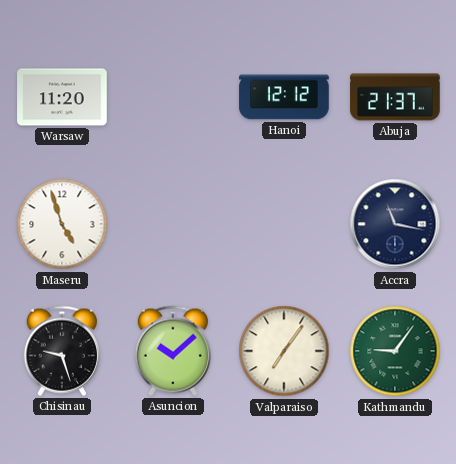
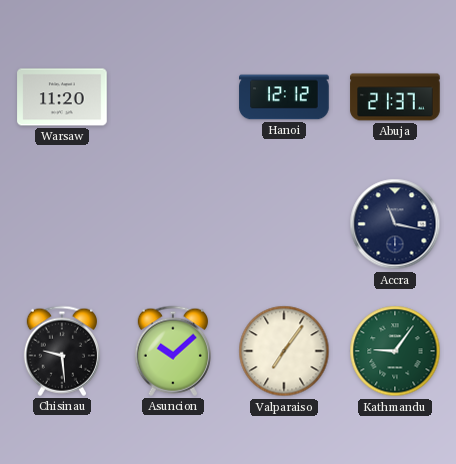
Maseru: 4:57 -> none (62, 224)
Chisinau: 9:27 -> 9:29 (62, 351)
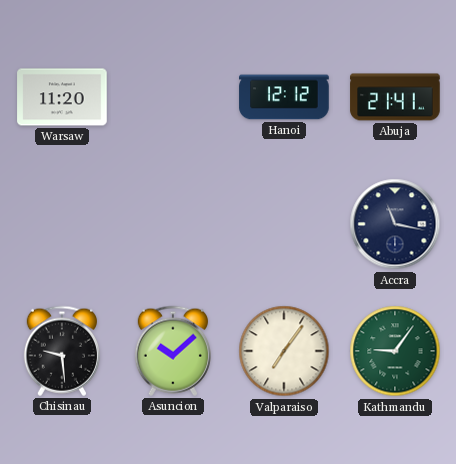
Abuja: 21:37 -> 21:41 (395, 97)
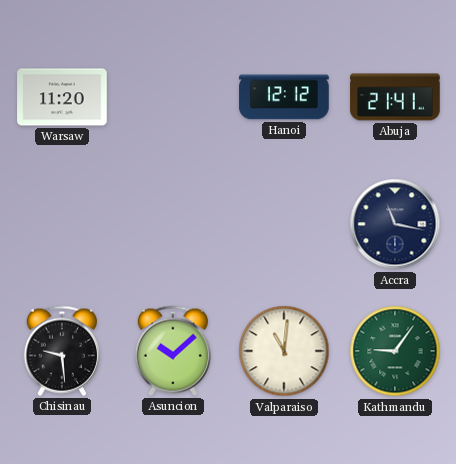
Valparaiso: 7:06 -> 11:01 (284, 351)
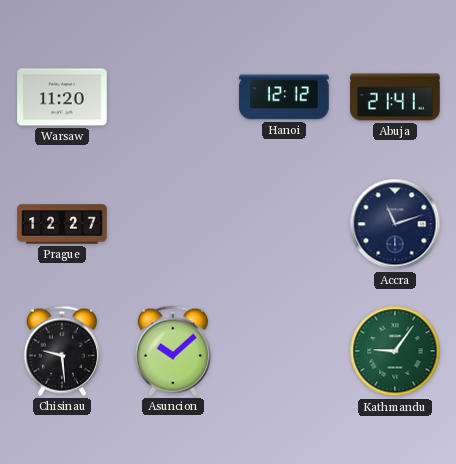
Prague: none -> 12:27 (62, 224)
Accra: 11:17 -> 11:12 (395, 224)
Valparaiso: 11:01 -> none (284, 351)
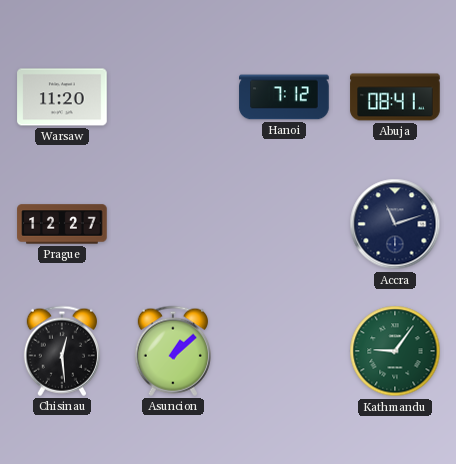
Hanoi: 12:12 -> 7:12 (284, 97)
Abuja: 21:41 -> 08:41 (395, 97)
Chisinau: 9:29 -> 12:29 (62, 351)
Asuncion: 10:08 -> 1:08 (173, 351)
